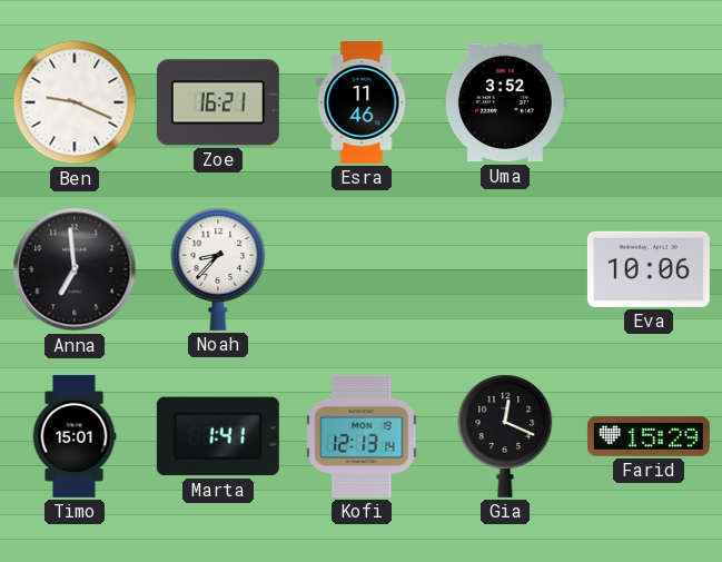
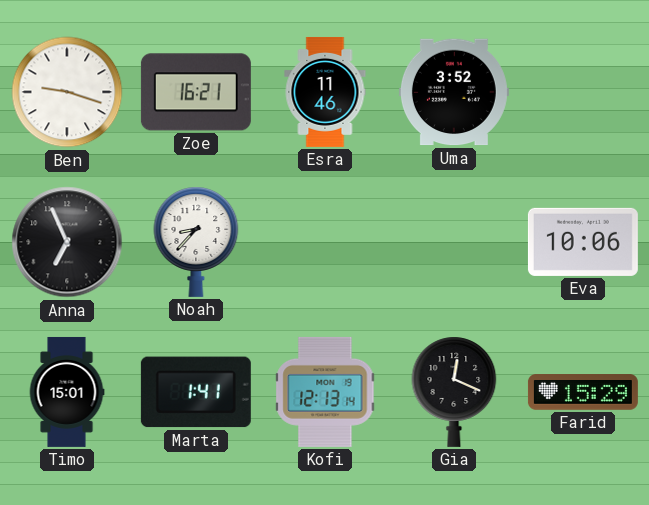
Ben: 9:19 -> 9:18 (67, 92)
Anna: 6:59 -> 6:56 (67, 242)
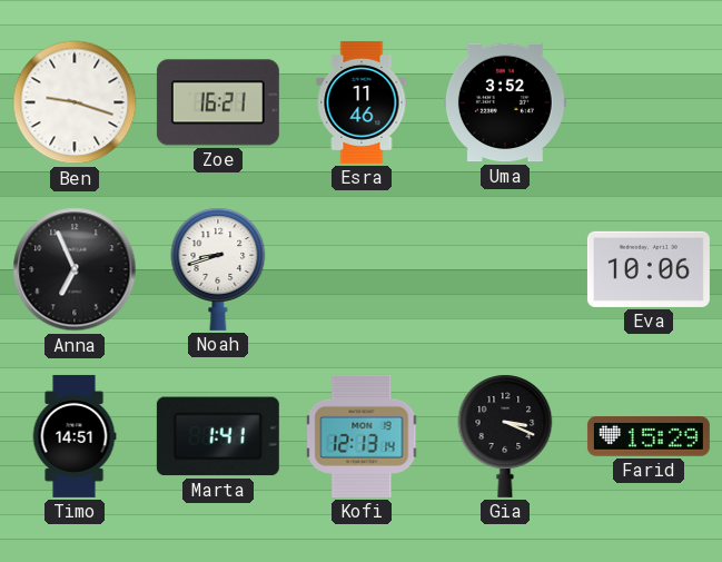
Noah: 8:37 -> 8:42 (218, 269)
Timo: 15:01 -> 14:51 (75, 436)
Gia: 12:19 -> 3:19 (505, 436)
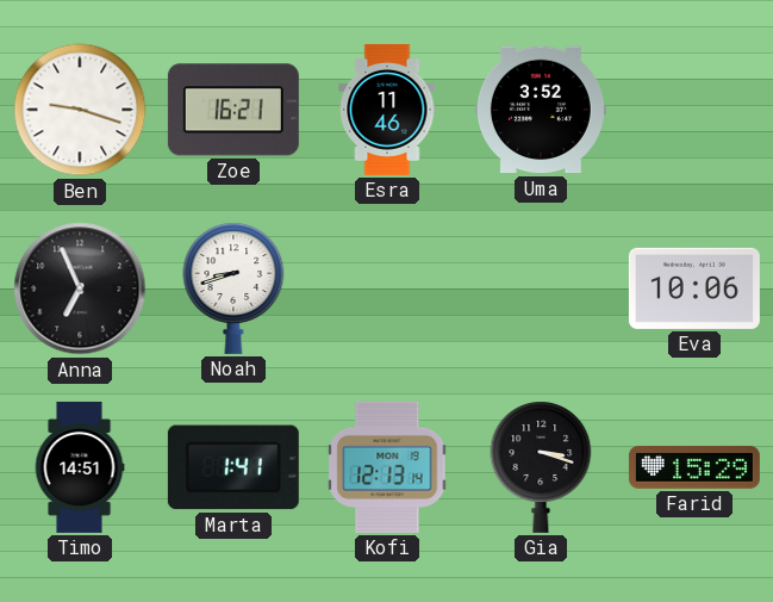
Gia: 3:19 -> 3:18 (541, 467)
